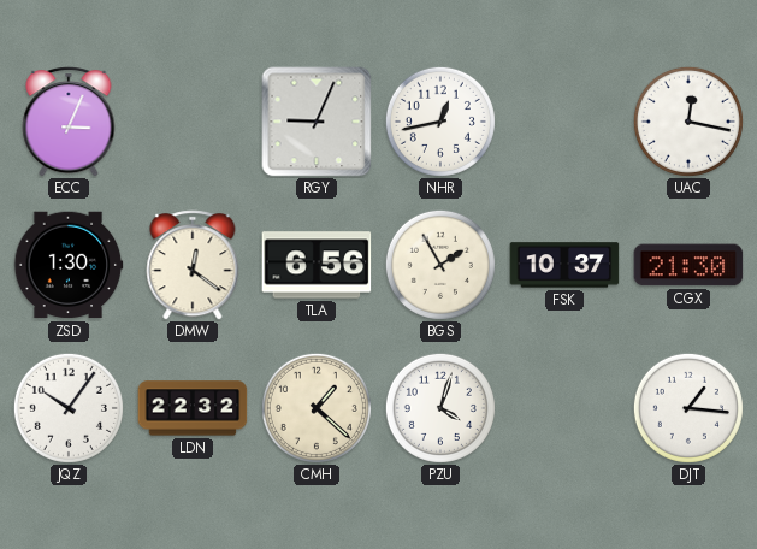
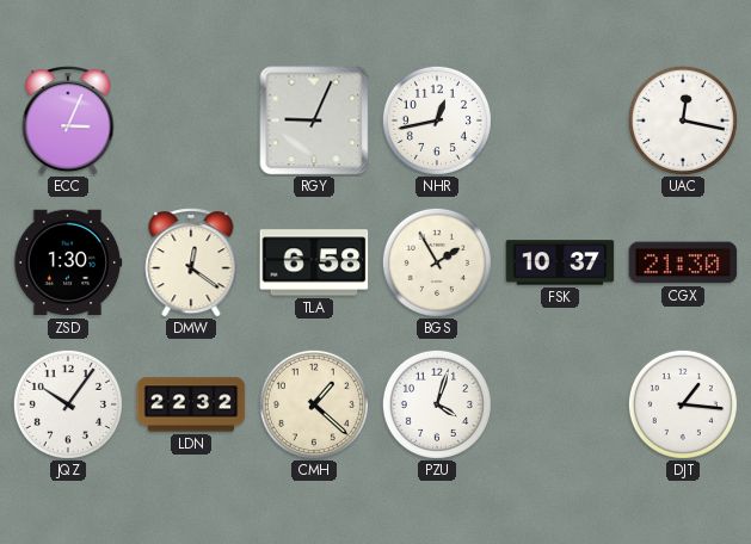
TLA: 6:56 -> 6:58 (314, 262)
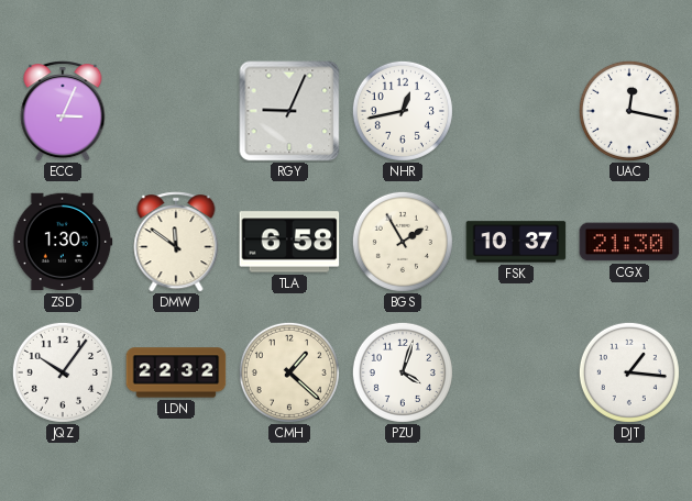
DMW: 12:21 -> 11:51 (176, 242)
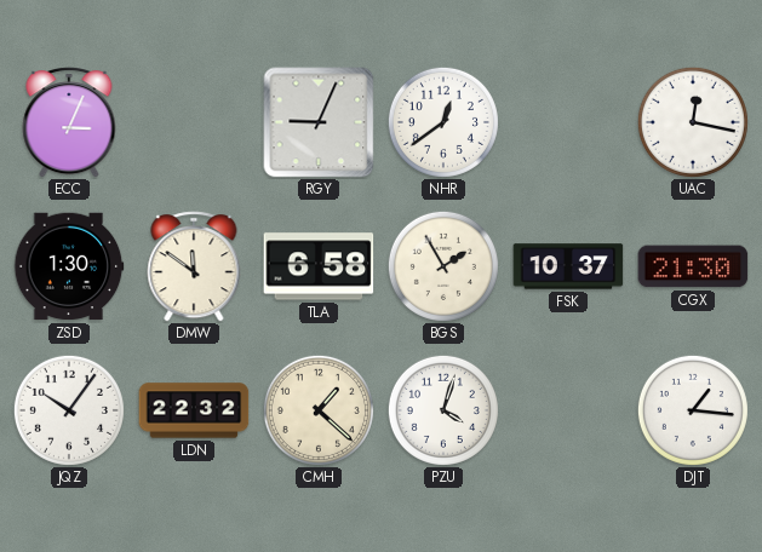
NHR: 12:43 -> 12:39 (443, 122)
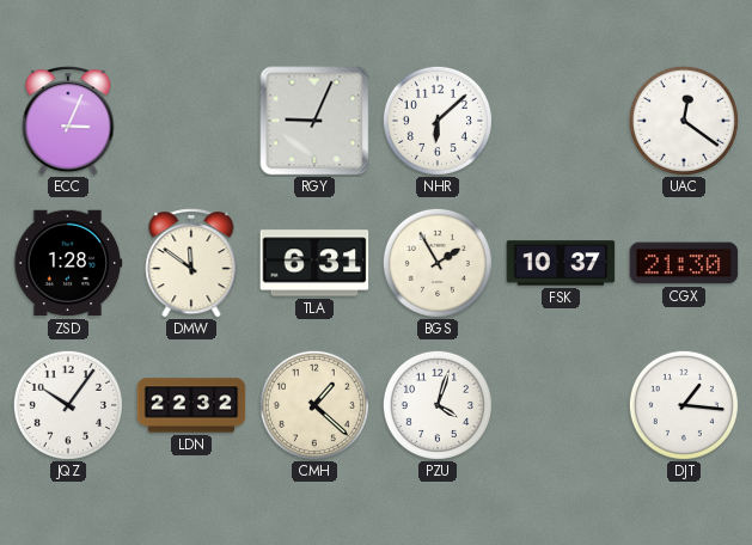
NHR: 12:39 -> 6:08 (438, 121)
UAC: 12:17 -> 12:21 (684, 121)
ZSD: 1:30 -> 1:28 (68, 263)
TLA: 6:58 -> 6:31 (314, 263)
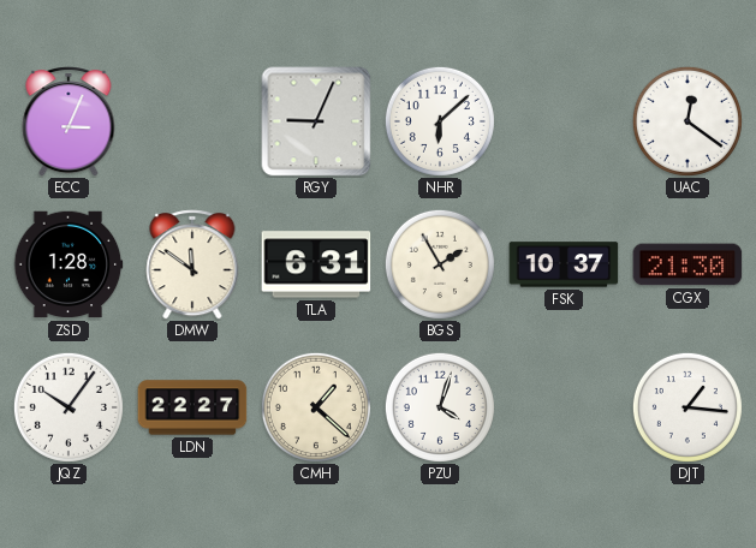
LDN: 22:32 -> 22:27 (192, 407)
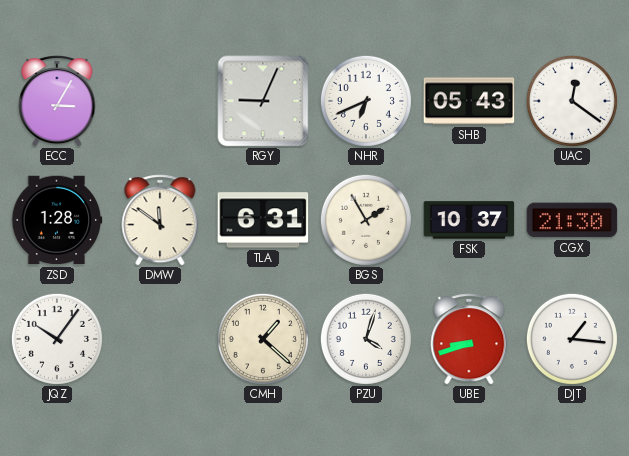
ECC: 3:04 -> 3:05 (57, 101)
NHR: 6:08 -> 6:41 (366, 101)
SHB: none -> 05:43 (469, 101)
LDN: 22:27 -> none (192, 407)
UBE: none -> 8:42 (469, 339)
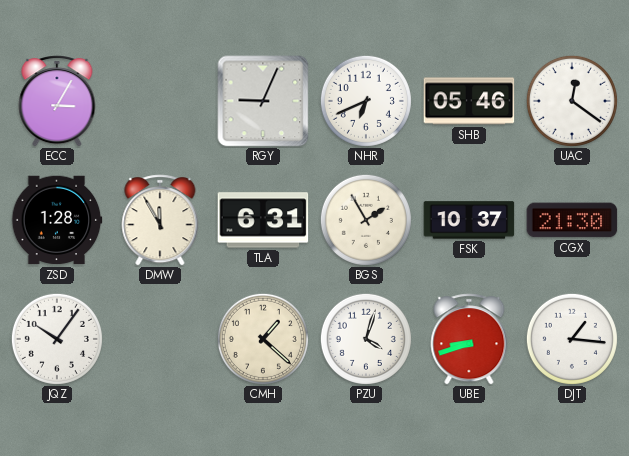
SHB: 05:43 -> 05:46 (469, 101)
DMW: 11:51 -> 11:55 (160, 220)
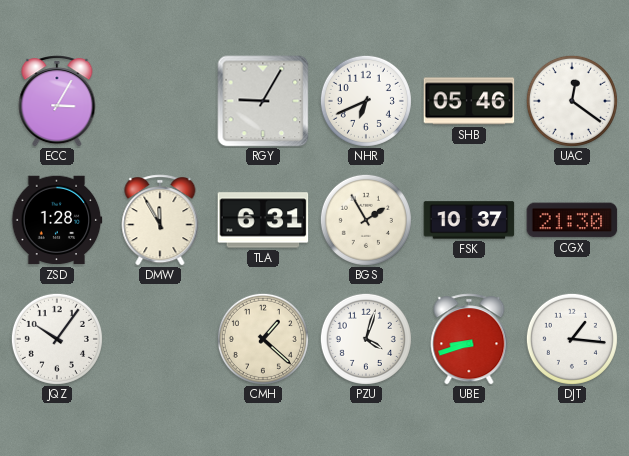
RGY: 9:04 -> 9:05 (263, 101)
